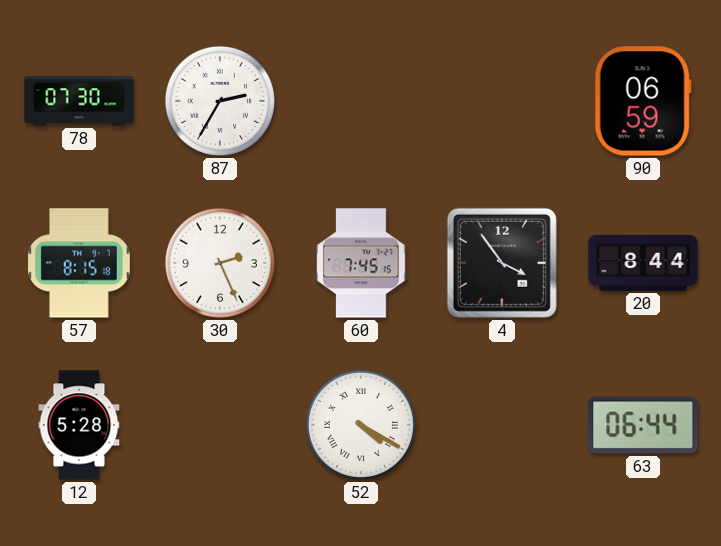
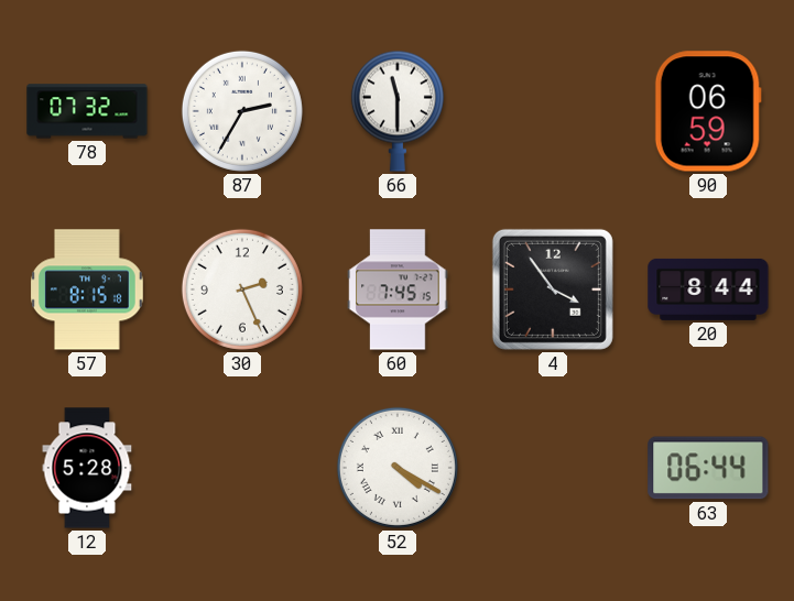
78: 07:30 -> 07:32 (87, 111)
66: none -> 11:30 (398, 111)
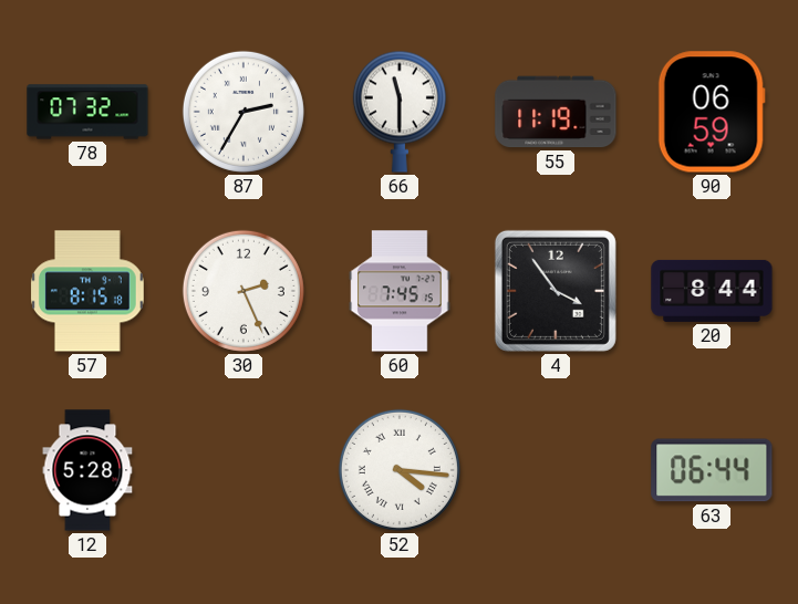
55: none -> 11:19 (556, 112)
52: 4:20 -> 4:16 (400, 470)
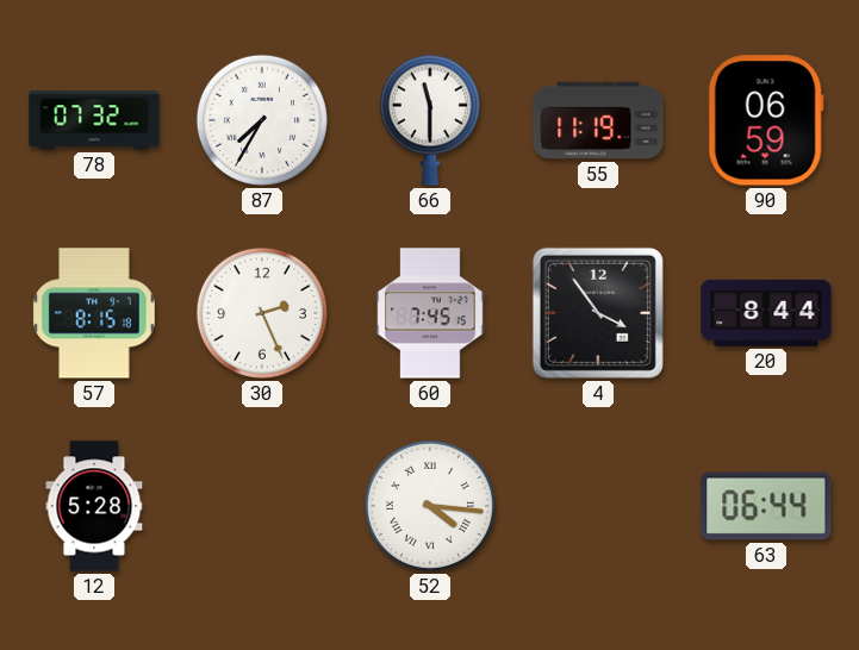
87: 2:35 -> 7:35 (262, 120)
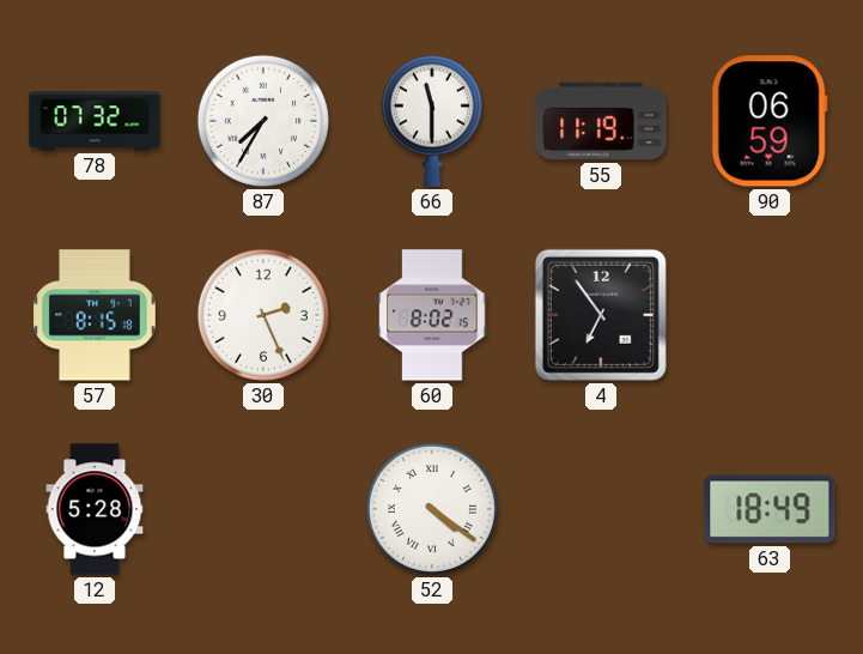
60: 7:45 -> 8:02 (432, 315)
4: 3:54 -> 6:54 (601, 315)
20: 8:44 -> none (766, 313)
52: 4:16 -> 4:21 (432, 509)
63: 06:44 -> 18:49 (770, 509)
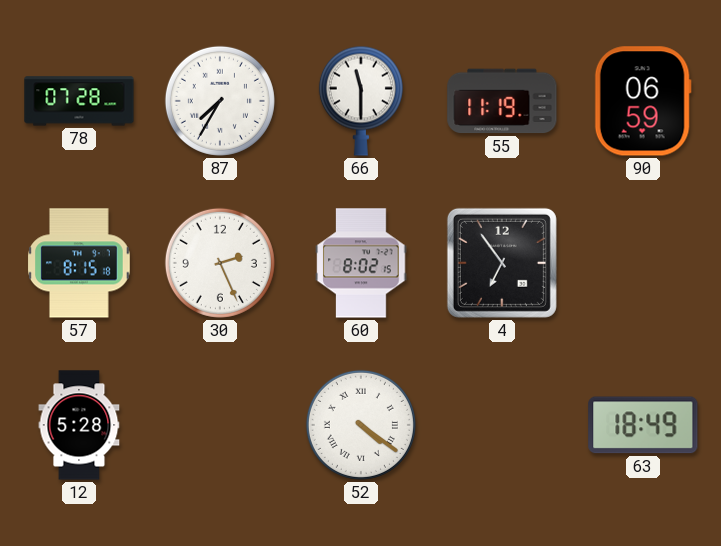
78: 07:32 -> 07:28 (79, 101)
